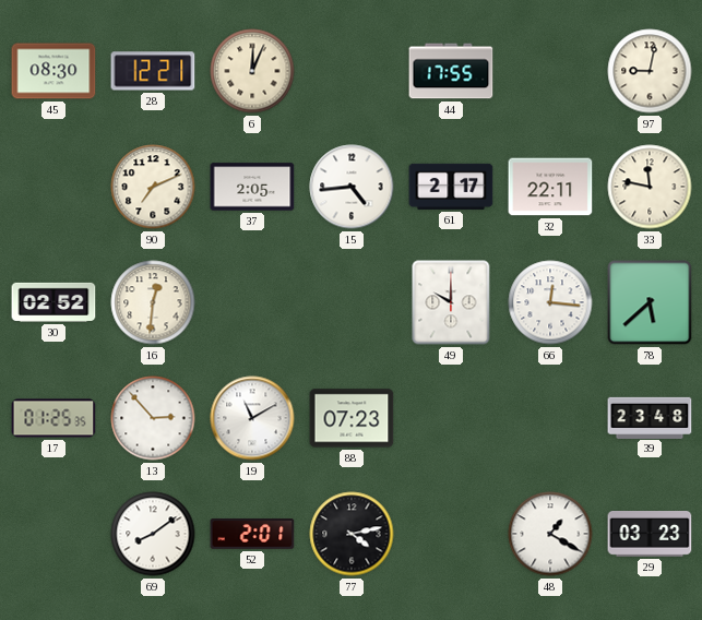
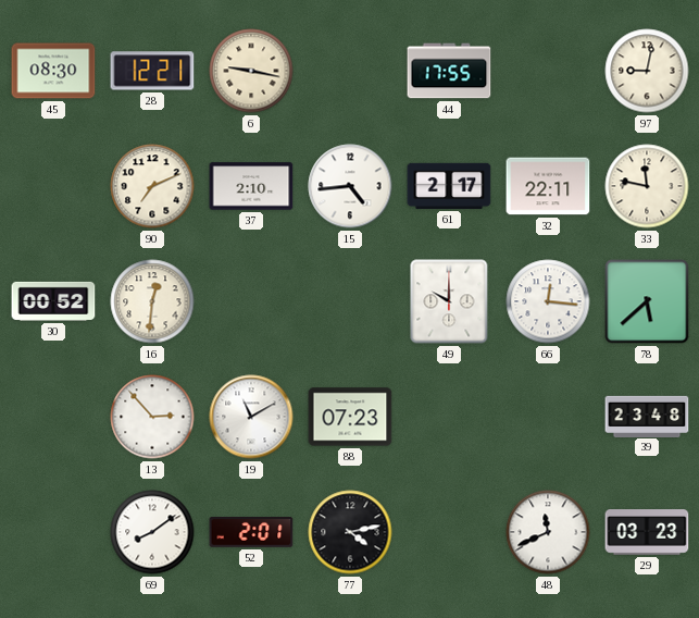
6: 12:04 -> 9:17 (251, 71)
37: 2:05 -> 2:10 (251, 186)
30: 02:52 -> 00:52 (53, 301)
17: 01:25 -> none (53, 418)
48: 1:20 -> 11:41 (548, 532)
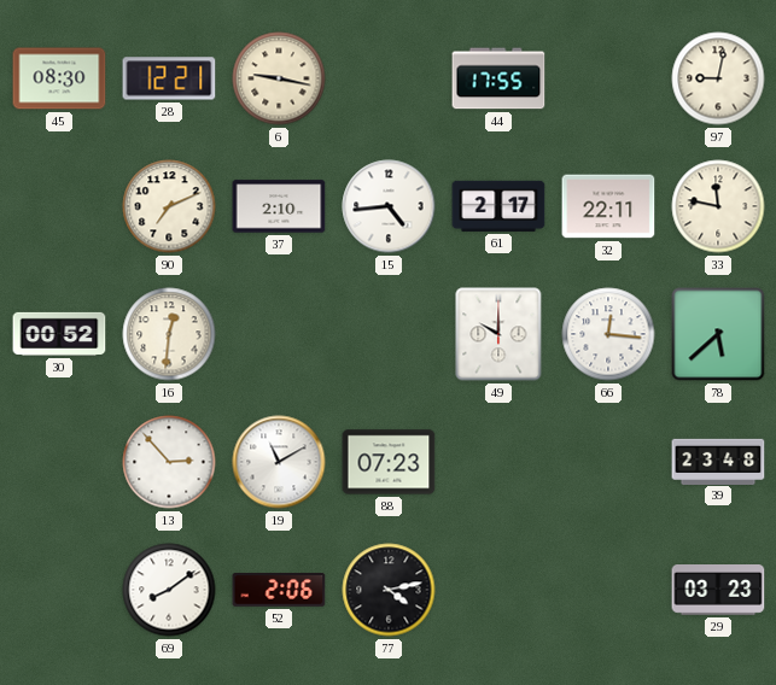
52: 2:01 -> 2:06 (279, 591)
48: 11:41 -> none (548, 532)
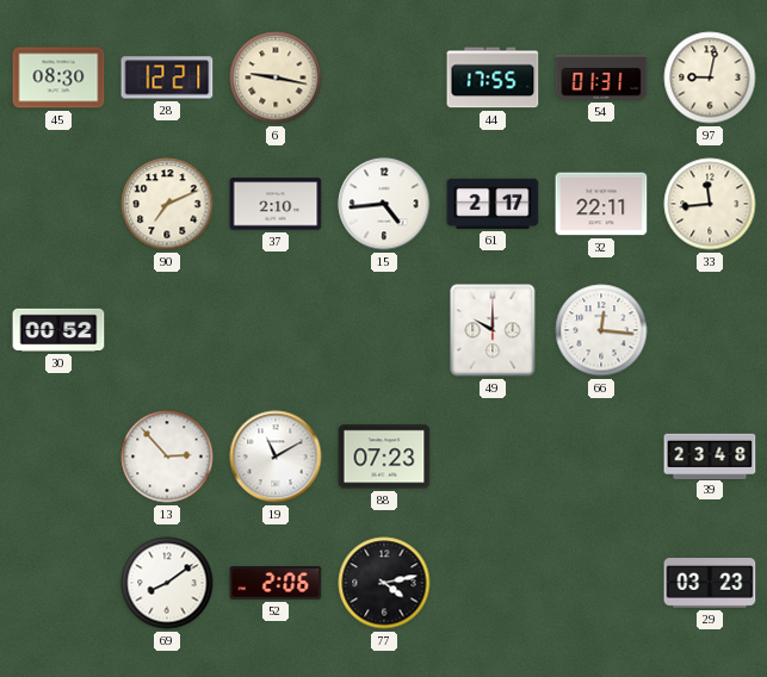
54: none -> 01:31 (601, 77)
33: 11:47 -> 11:44 (710, 204)
16: 12:31 -> none (169, 334)
78: 5:38 -> none (718, 334)
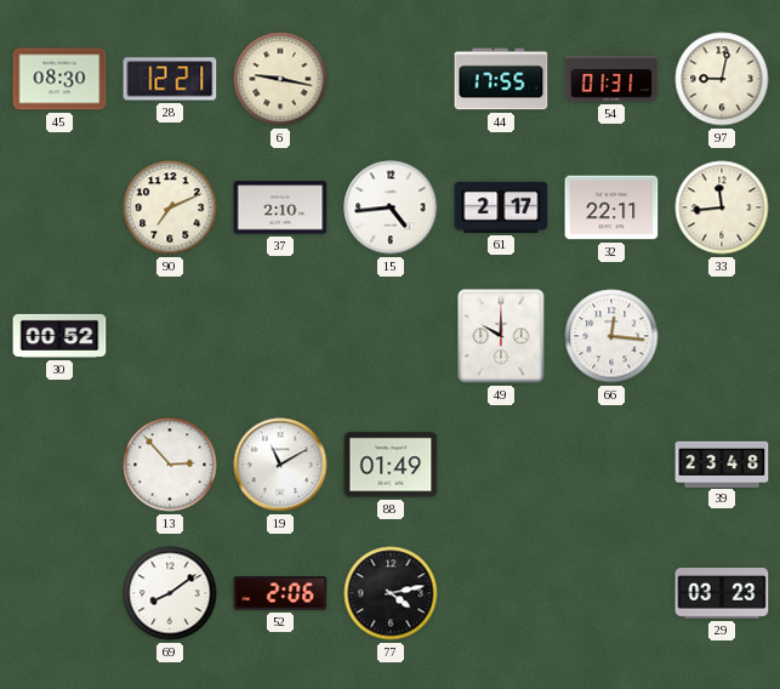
88: 07:23 -> 01:49 (391, 465)
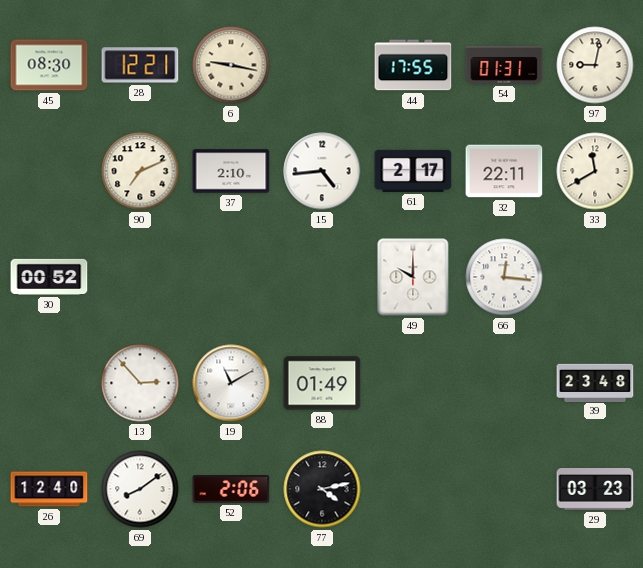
33: 11:44 -> 11:40 (595, 171)
26: none -> 12:40 (49, 489)
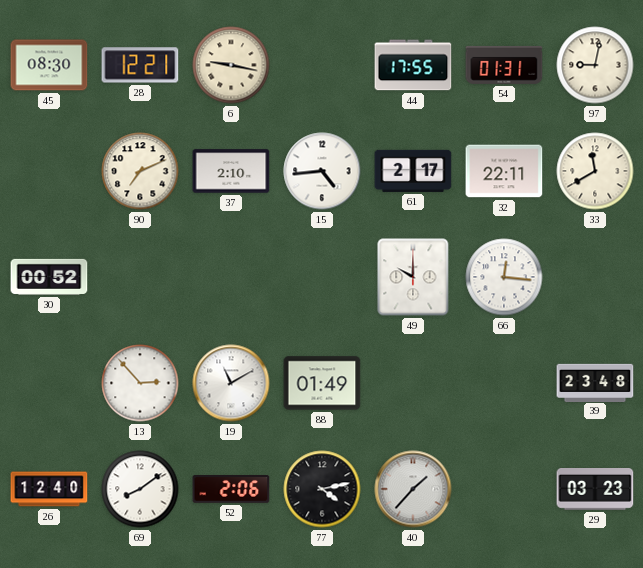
40: none -> 1:37 (413, 489)
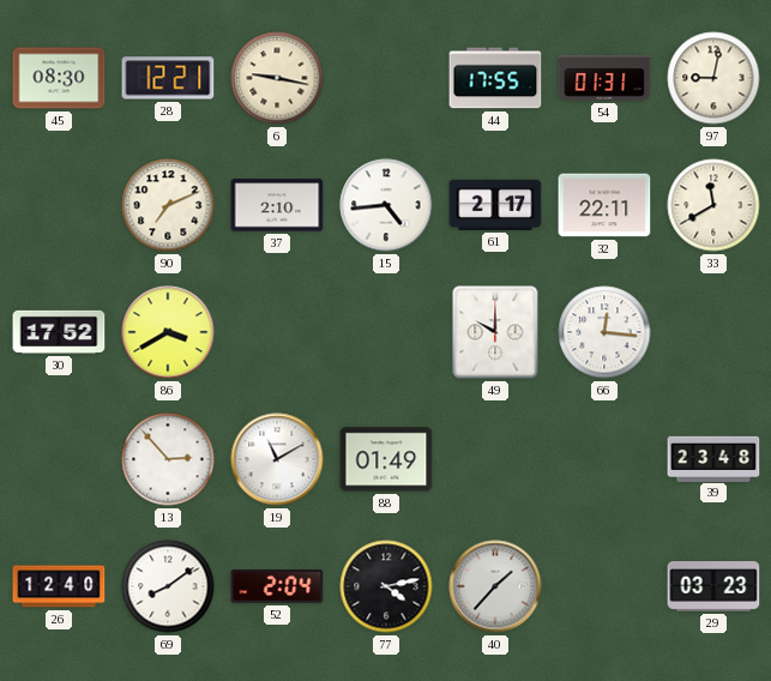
30: 00:52 -> 17:52 (59, 332)
86: none -> 3:40 (168, 332)
52: 2:06 -> 2:04 (277, 587)
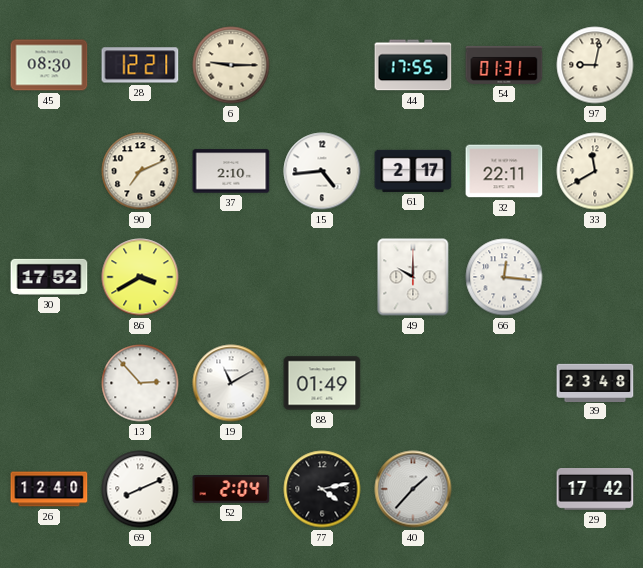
6: 9:17 -> 9:15 (231, 65)
69: 8:09 -> 8:11 (140, 489)
29: 03:23 -> 17:42 (595, 490)
